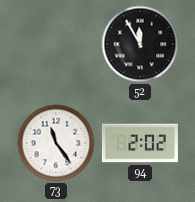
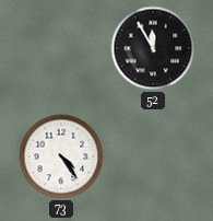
73: 11:24 -> 4:24 (61, 156)
94: 2:02 -> none (140, 143)
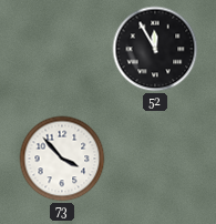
73: 4:24 -> 3:53 (62, 159)
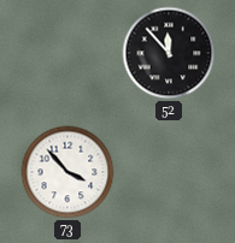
52: 11:55 -> 11:53 (169, 53)
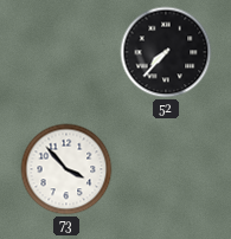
52: 11:53 -> 7:37 (166, 52)
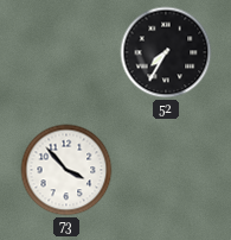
52: 7:37 -> 7:35 (166, 52)
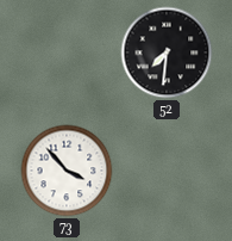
52: 7:35 -> 7:31 (167, 52)
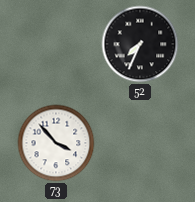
52: 7:31 -> 7:34 (140, 44)
